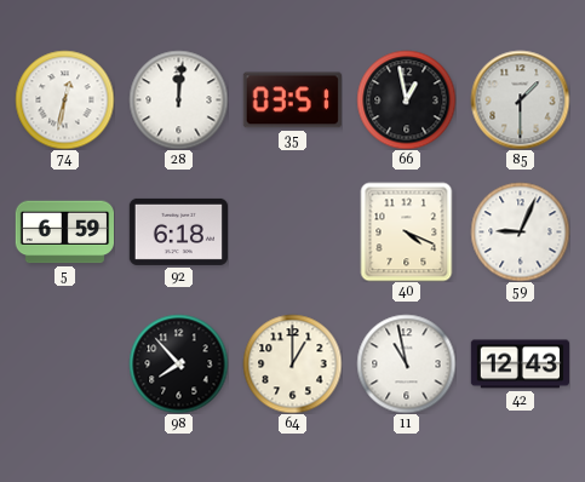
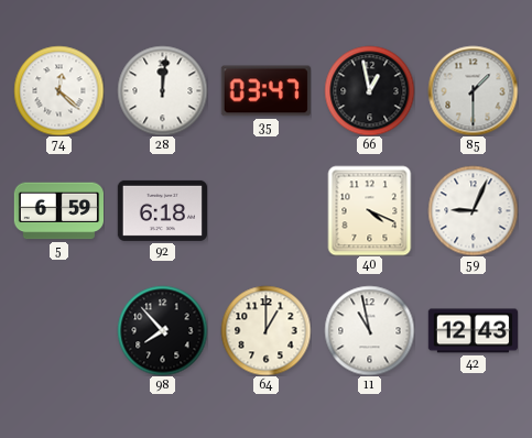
74: 12:32 -> 12:22 (58, 90)
35: 03:51 -> 03:47 (265, 91)
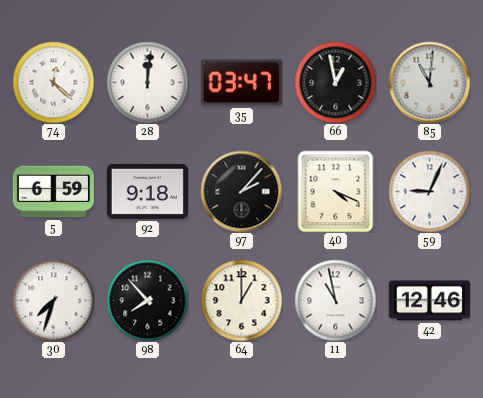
85: 1:30 -> 11:01 (429, 82)
92: 6:18 -> 9:18 (147, 191)
97: none -> 2:07 (241, 191)
30: none -> 7:33 (53, 300)
42: 12:43 -> 12:46 (429, 301)
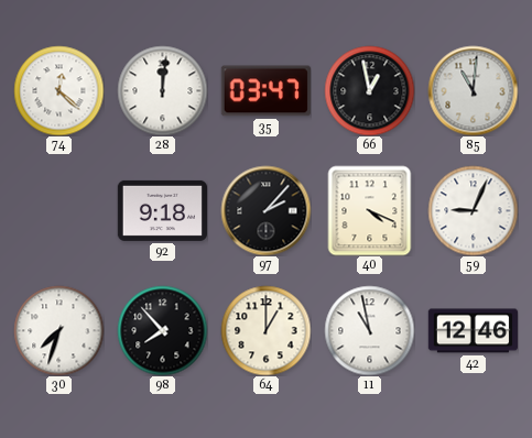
5: 6:59 -> none (53, 192)
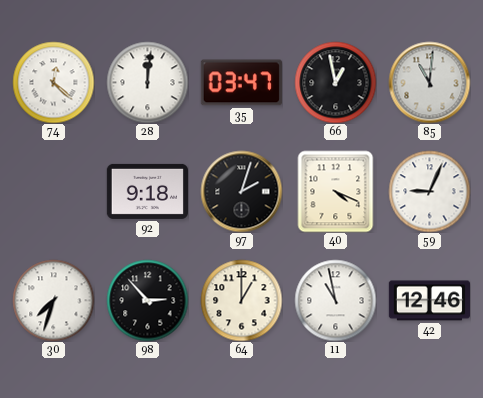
97: 2:07 -> 2:03 (241, 191)
98: 7:53 -> 2:53 (147, 300)
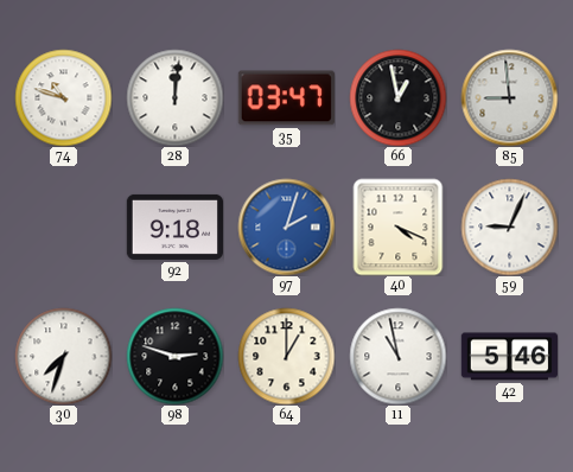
74: 12:22 -> 10:48 (63, 97)
85: 11:01 -> 8:59 (509, 97)
97 dial: black -> blue (286, 227)
98: 2:53 -> 2:48 (174, 356)
42: 12:46 -> 5:46 (509, 357)
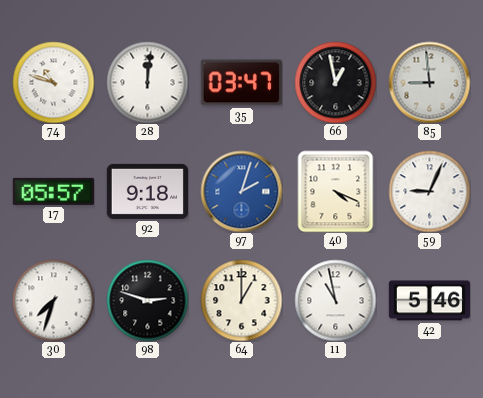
17: none -> 05:57 (53, 191)
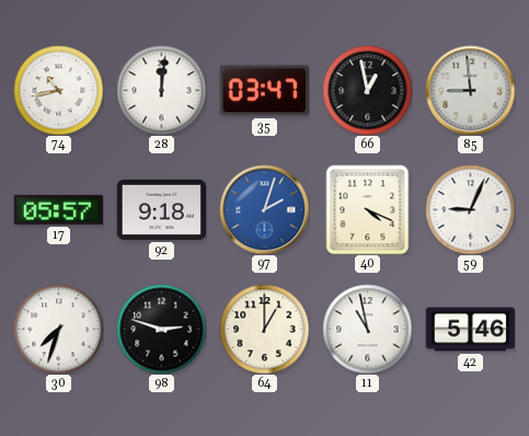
74: 10:48 -> 10:43 (58, 90)
